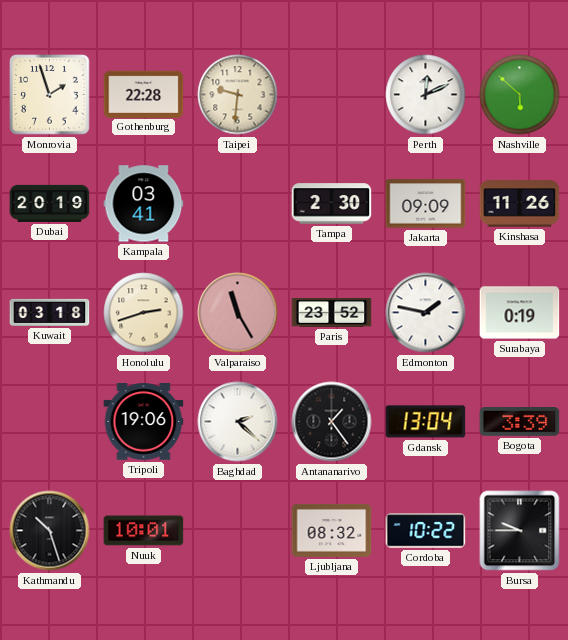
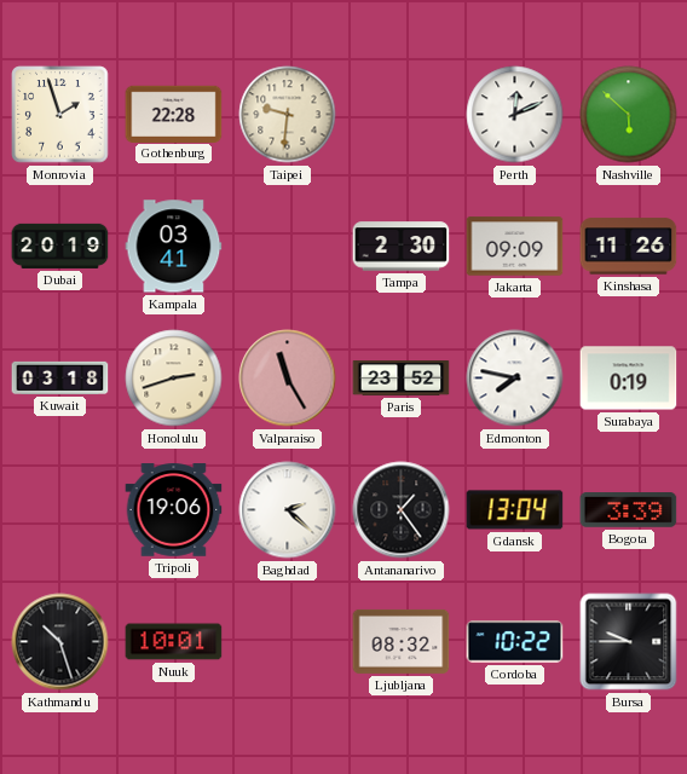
Edmonton: 1:47 -> 7:47 (515, 379)
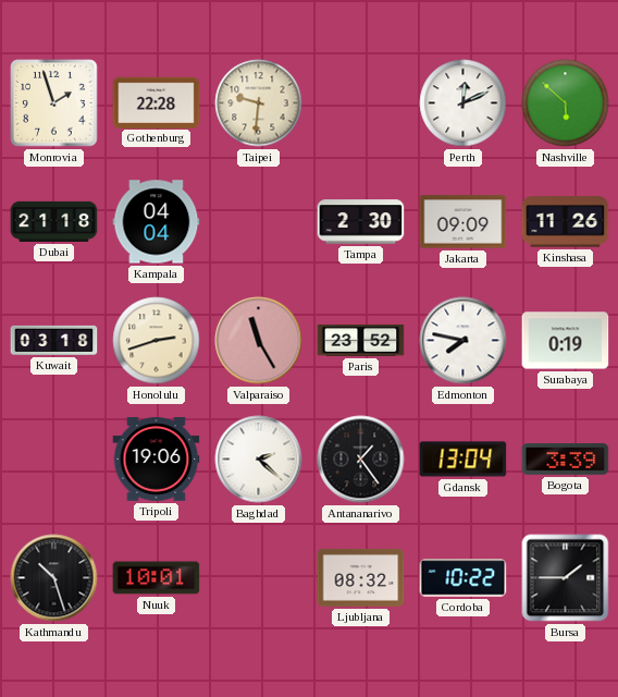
Dubai: 20:19 -> 21:18 (54, 221)
Kampala: 03:41 -> 04:04 (157, 222)
Bursa: 9:45 -> 1:45 (566, 578)
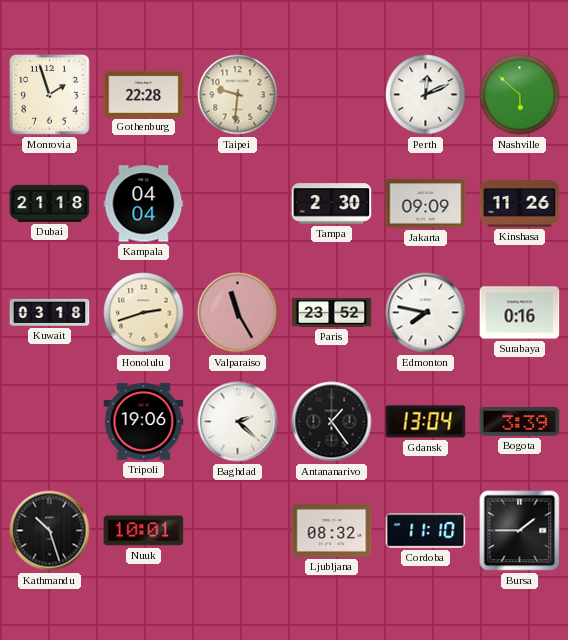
Surabaya: 0:19 -> 0:16 (520, 313)
Cordoba: 10:22 -> 11:10 (426, 531)
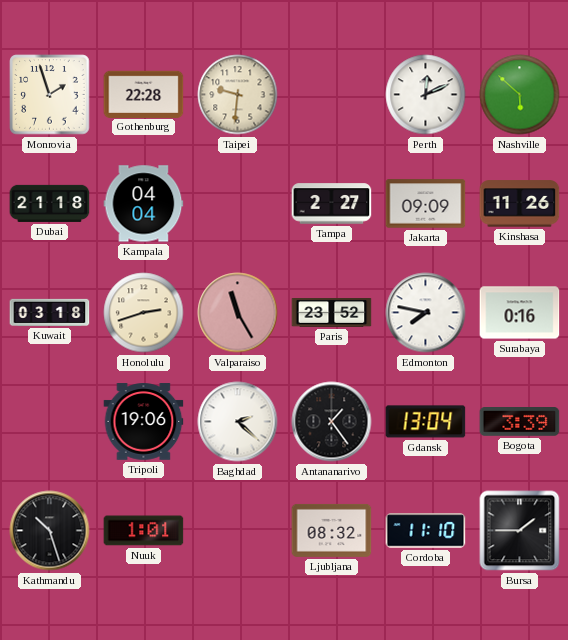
Tampa: 2:30 -> 2:27 (332, 204)
Nuuk: 10:01 -> 1:01 (144, 531)
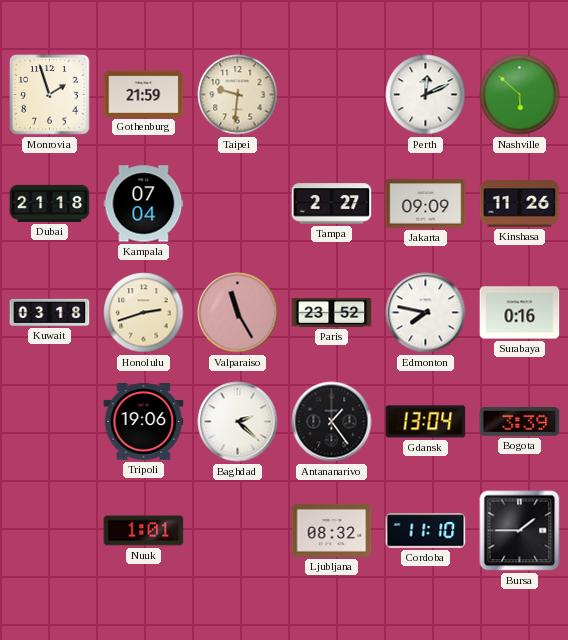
Gothenburg: 22:28 -> 21:59 (144, 94)
Kampala: 04:04 -> 07:04 (144, 204)
Kathmandu: 10:27 -> none (50, 531)
